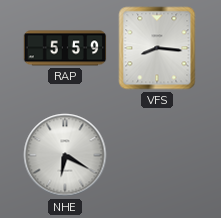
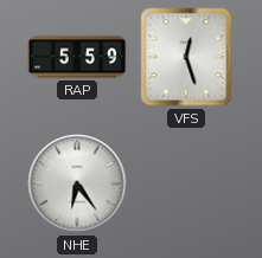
VFS: 8:16 -> 12:27 (186, 57)
NHE: 6:20 -> 6:24 (77, 183)
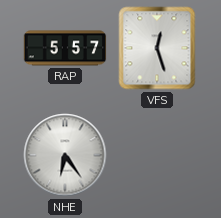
RAP: 5:59 -> 5:57 (65, 48)
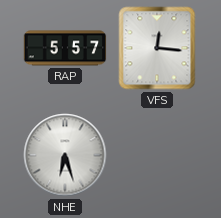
VFS: 12:27 -> 12:16 (157, 48)
NHE: 6:24 -> 6:27 (65, 155)
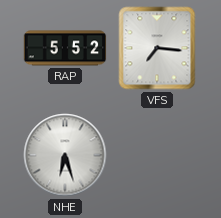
RAP: 5:57 -> 5:52 (65, 48)
VFS: 12:16 -> 7:16 (157, 48)
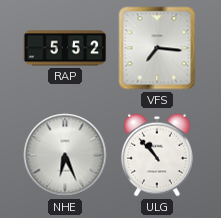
NHE: 6:27 -> 6:26 (65, 155)
ULG: none -> 10:53 (157, 155)
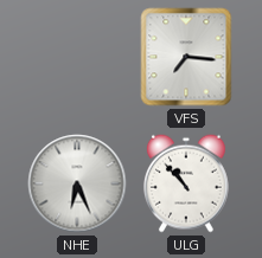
RAP: 5:52 -> none (65, 48)
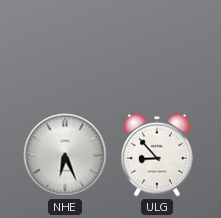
VFS: 7:16 -> none (186, 57)
ULG: 10:53 -> 8:53 (157, 155)
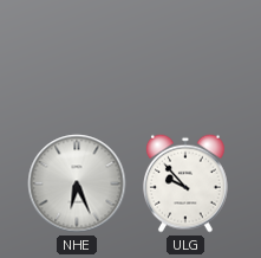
ULG: 8:53 -> 9:53 (185, 183)
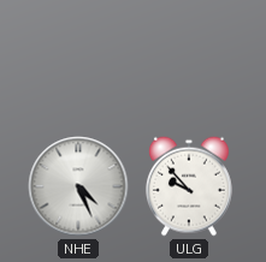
NHE: 6:26 -> 4:26 (78, 186)
